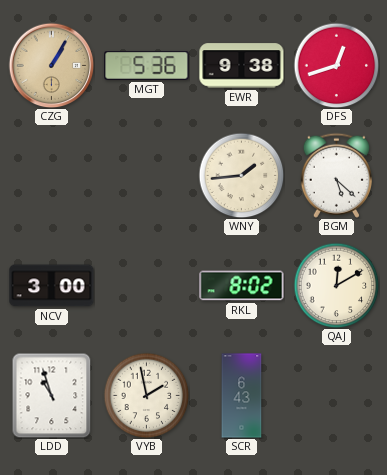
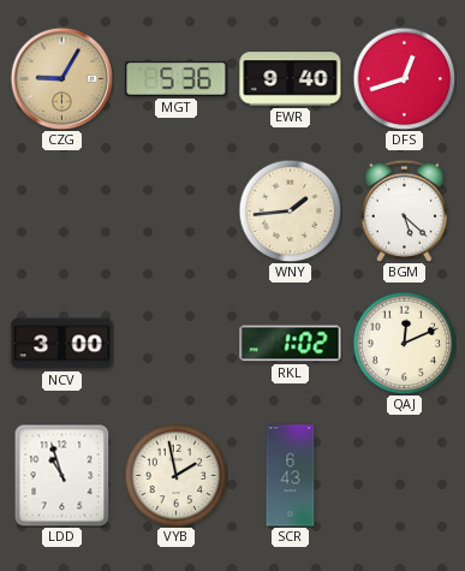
CZG: 1:05 -> 9:05 (61, 78)
EWR: 9:38 -> 9:40 (291, 79)
RKL: 8:02 -> 1:02 (291, 344)
QAJ: 12:10 -> 12:11 (404, 343)
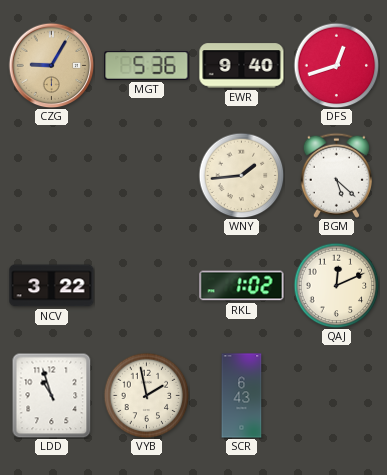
NCV: 3:00 -> 3:22 (52, 286)
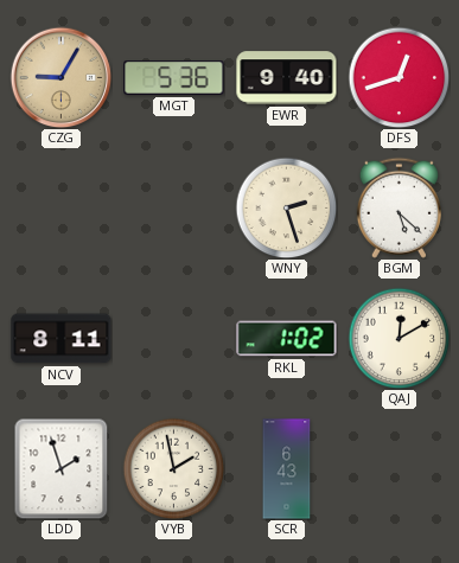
WNY: 1:44 -> 2:27 (286, 207)
NCV: 3:22 -> 8:11 (62, 339)
QAJ: 12:11 -> 12:10 (399, 338)
LDD: 10:57 -> 1:57 (62, 468)
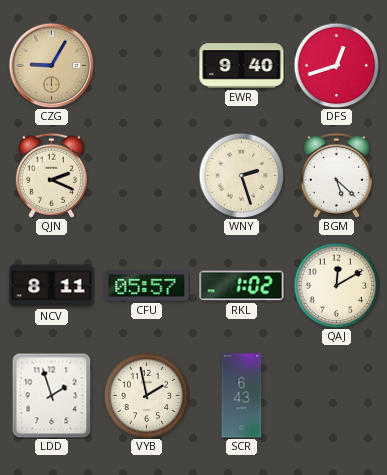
MGT: 5:36 -> none (174, 78)
QJN: none -> 2:19 (51, 175)
CFU: none -> 05:57 (147, 286)
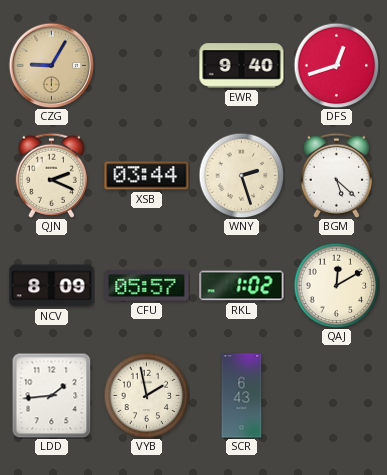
XSB: none -> 03:44 (147, 176)
NCV: 8:11 -> 8:09 (52, 286)
LDD: 1:57 -> 1:44 (52, 395)
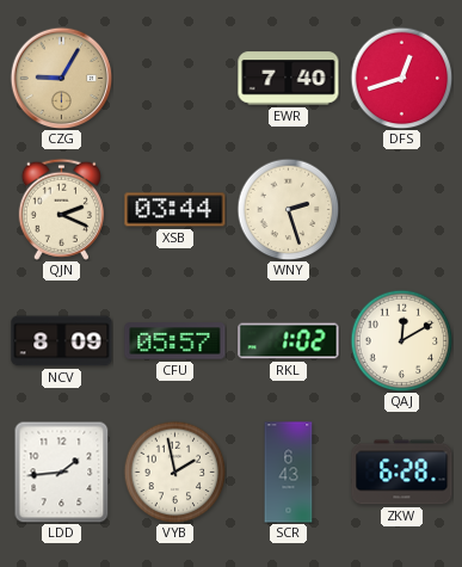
EWR: 9:40 -> 7:40 (289, 79)
BGM: 5:22 -> none (336, 175)
ZKW: none -> 6:28 (402, 473)
